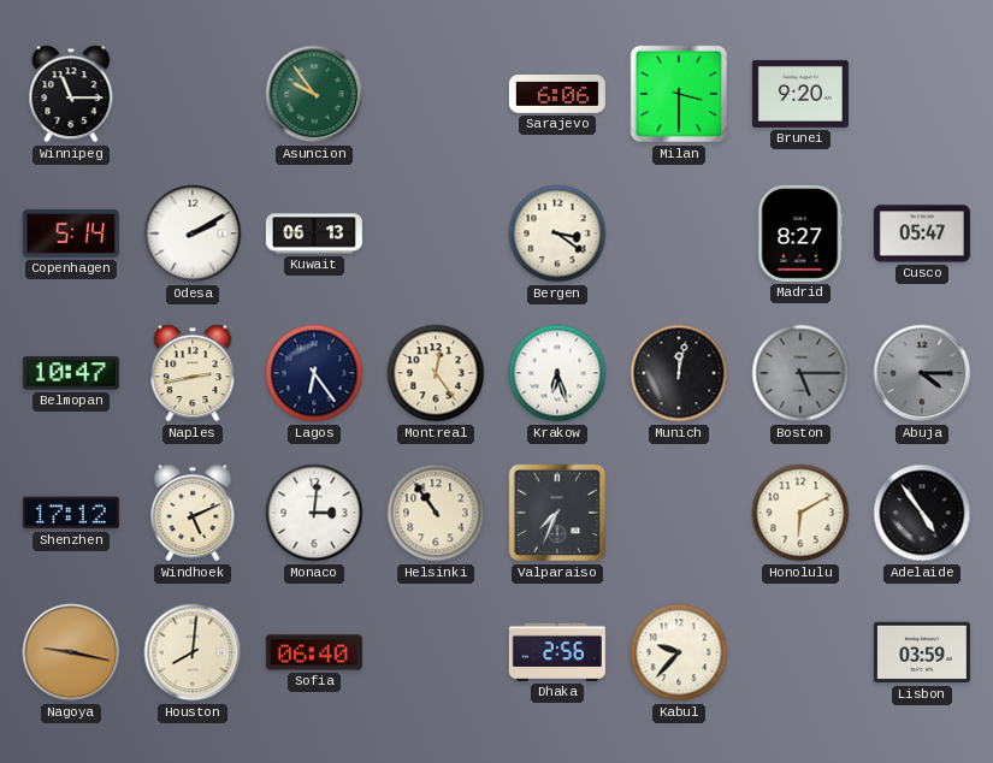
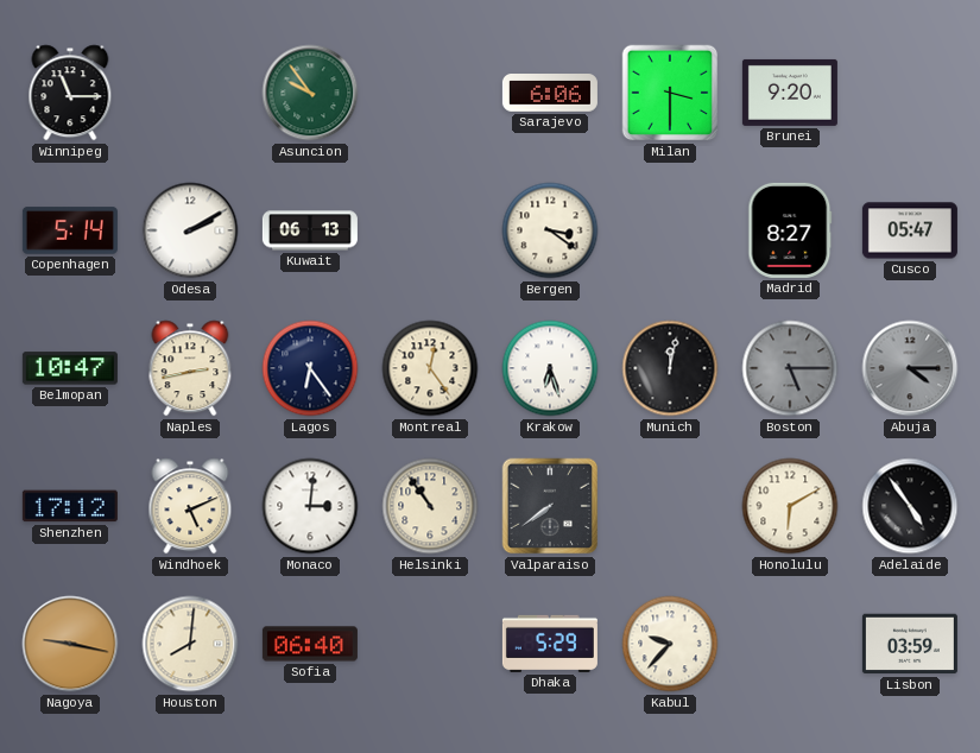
Valparaiso: 7:34 -> 7:39 (550, 506)
Dhaka: 2:56 -> 5:29 (550, 644)
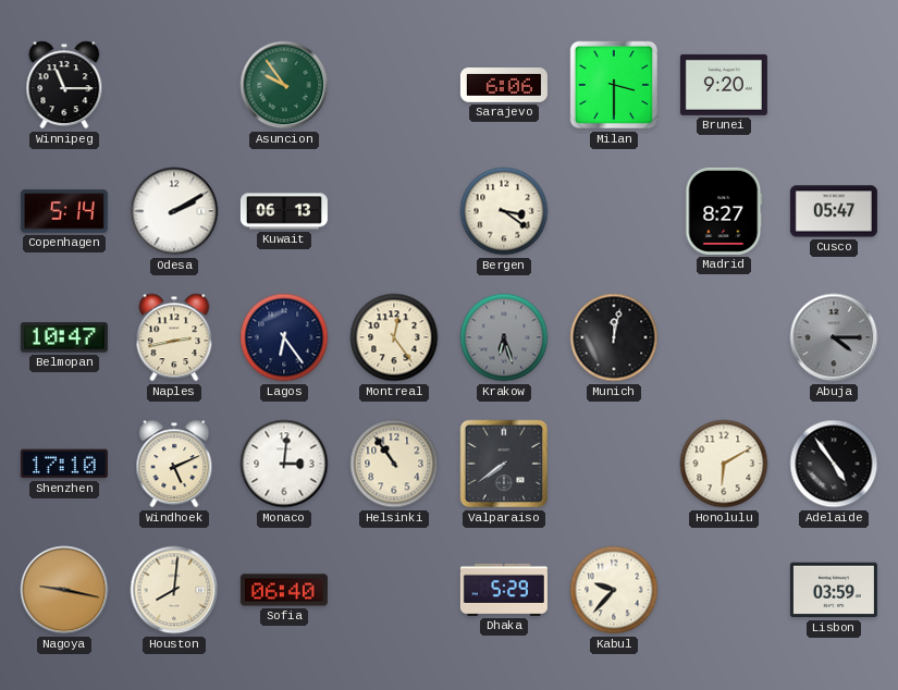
Krakow dial: white -> grey (504, 337)
Boston: 5:15 -> none (790, 368)
Shenzhen: 17:12 -> 17:10 (64, 464)
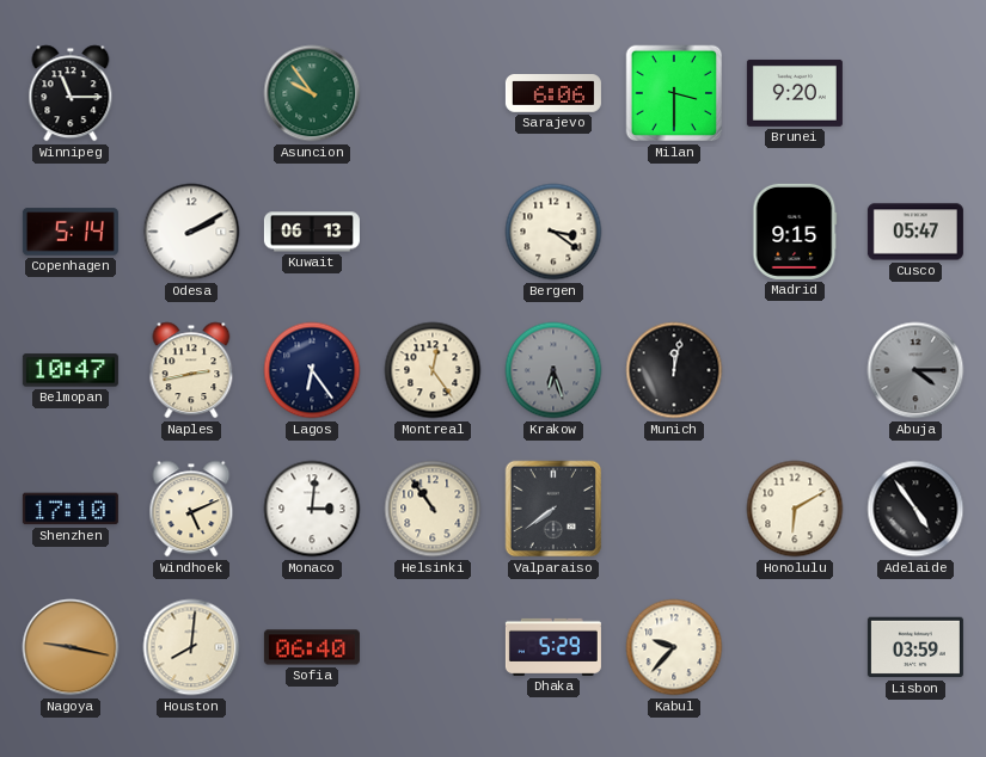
Madrid: 8:27 -> 9:15 (795, 232)
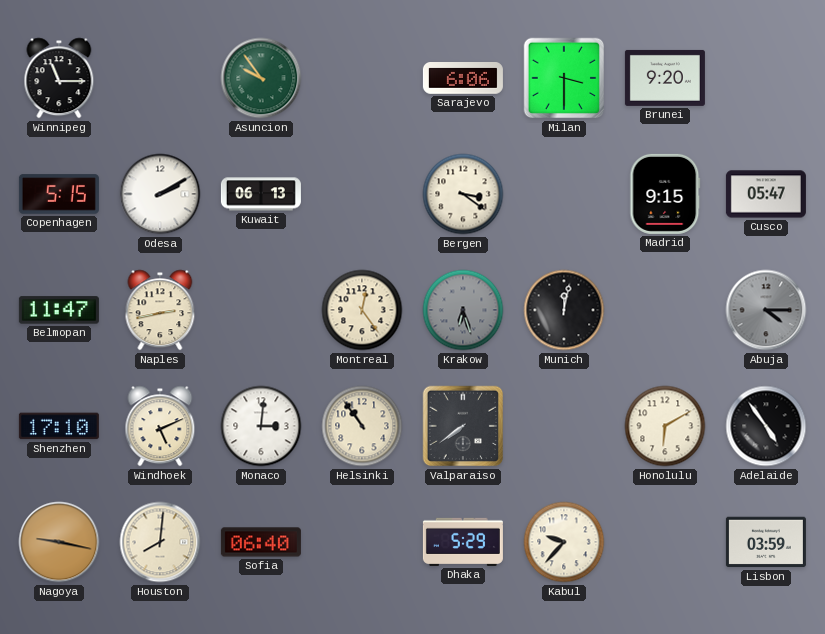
Copenhagen: 5:14 -> 5:15 (59, 194)
Belmopan: 10:47 -> 11:47 (59, 310)
Lagos: 6:24 -> none (312, 370)
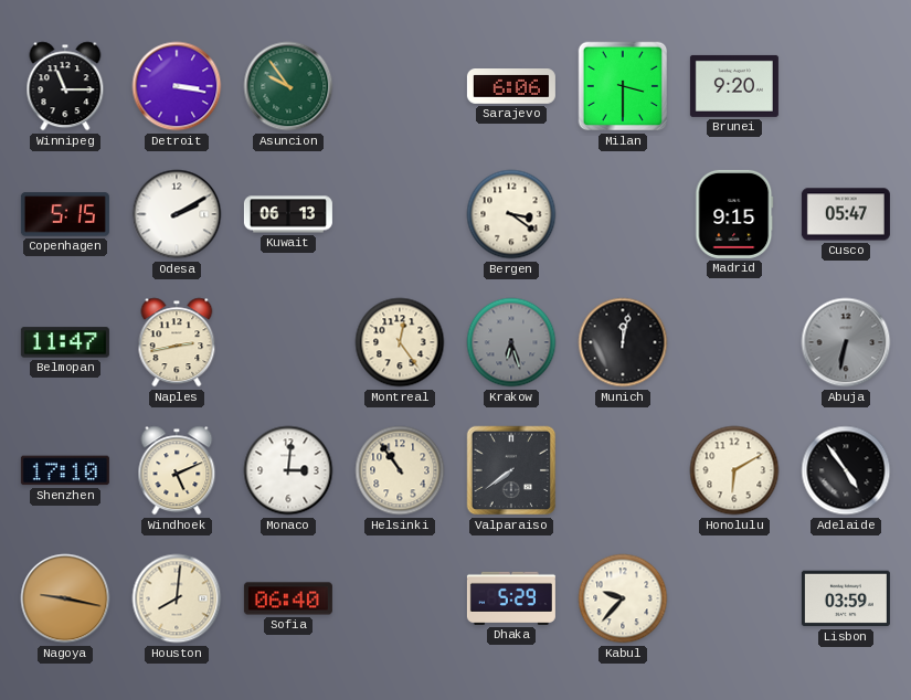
Detroit: none -> 3:17 (177, 86)
Abuja: 4:15 -> 6:32 (846, 342)
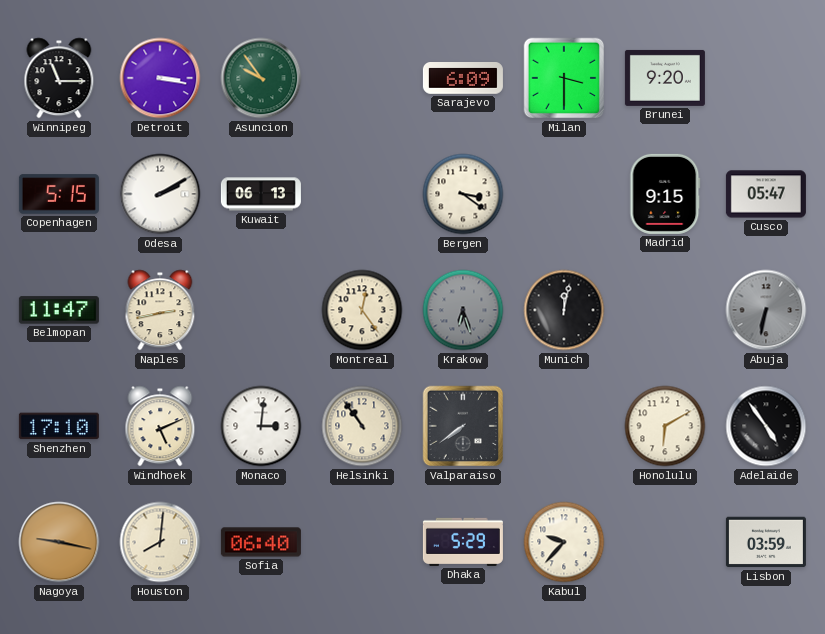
Sarajevo: 6:06 -> 6:09 (463, 79)
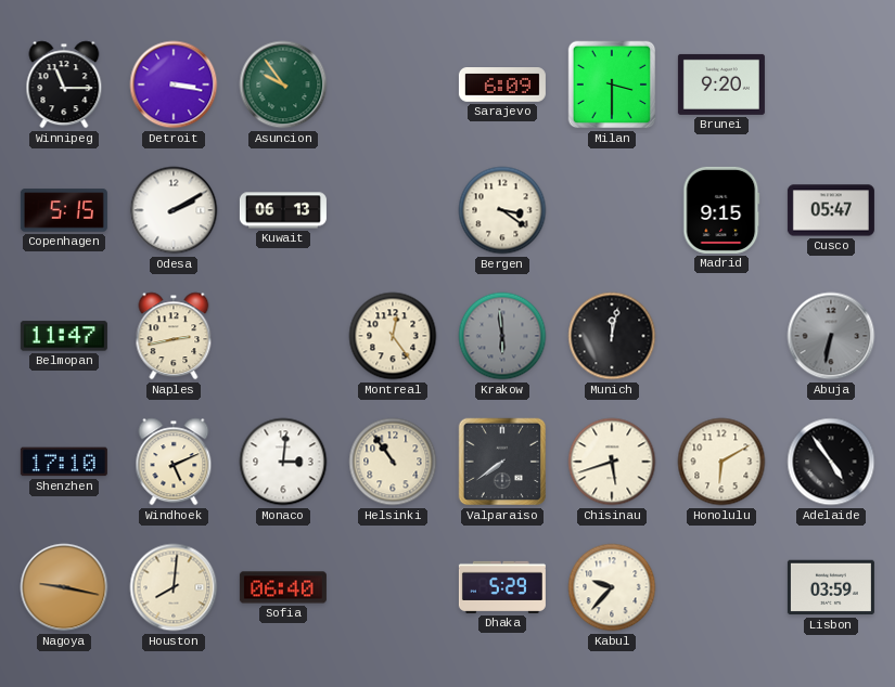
Krakow: 6:27 -> 5:59 (502, 336)
Chisinau: none -> 5:42 (612, 462)
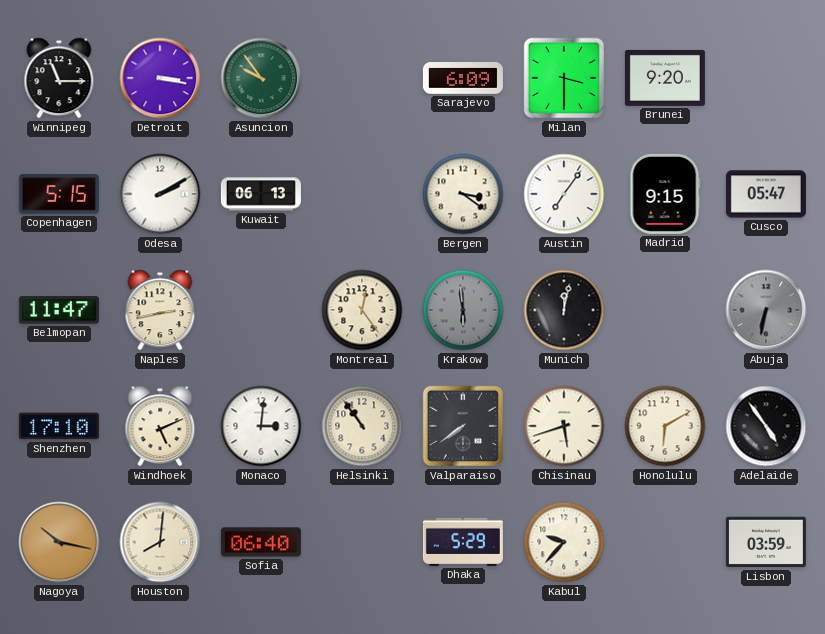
Austin: none -> 7:06 (564, 194)
Nagoya: 9:17 -> 10:17 (59, 542)
